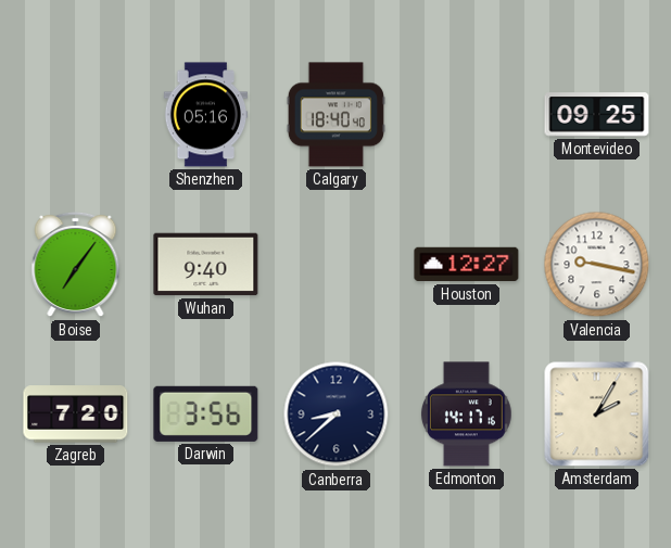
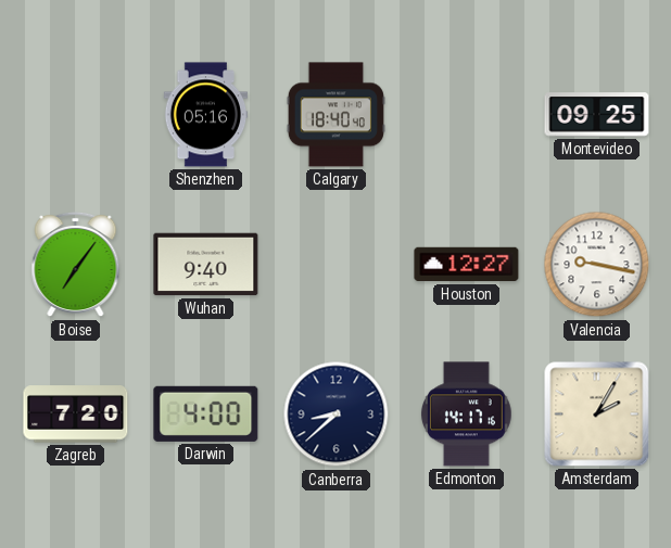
Darwin: 3:56 -> 4:00 (206, 413)
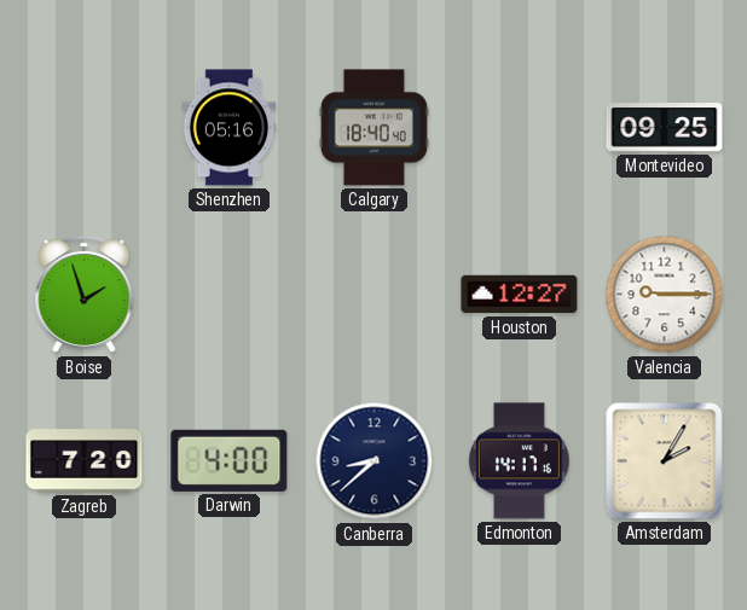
Boise: 7:06 -> 1:57 (85, 295)
Wuhan: 9:40 -> none (206, 265)
Valencia: 9:17 -> 9:15 (665, 295)
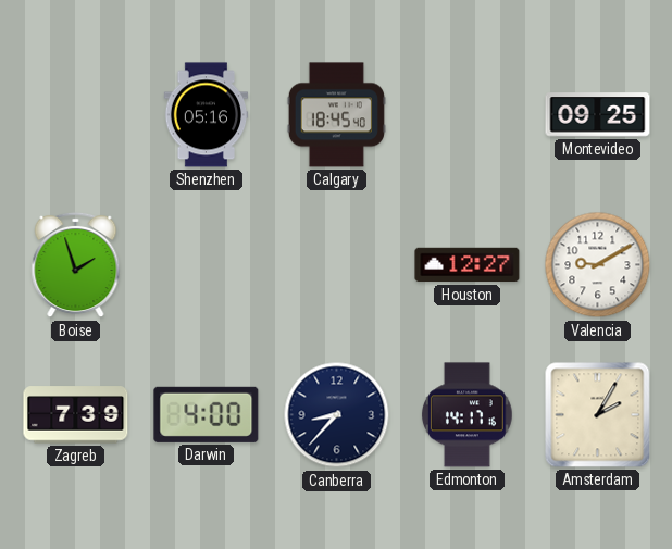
Calgary: 18:40 -> 18:45 (336, 115)
Valencia: 9:15 -> 9:10 (598, 265)
Zagreb: 7:20 -> 7:39 (76, 415)
Canberra: 8:38 -> 8:37 (337, 415)
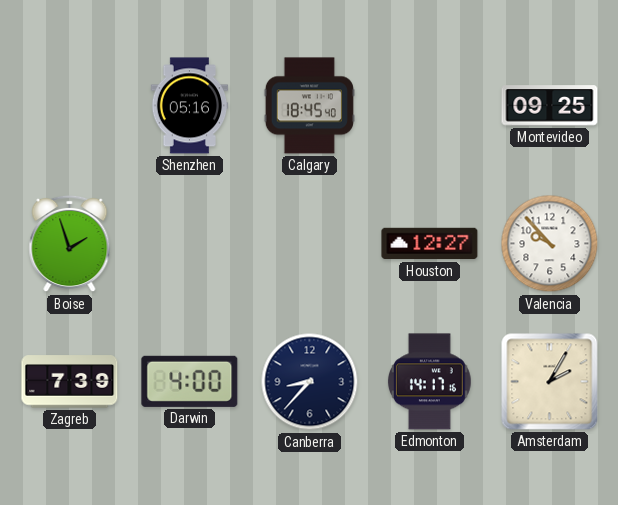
Valencia: 9:10 -> 9:53 (550, 244)
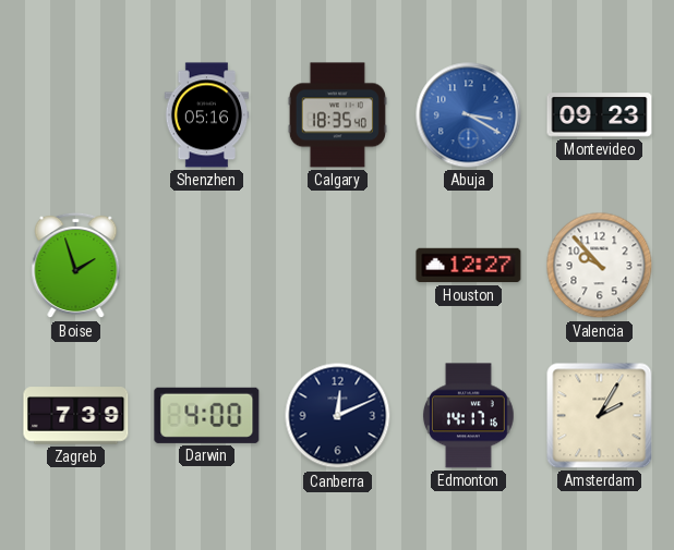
Calgary: 18:45 -> 18:35 (337, 115)
Abuja: none -> 3:20 (469, 115)
Montevideo: 09:25 -> 09:23 (600, 115)
Canberra: 8:37 -> 12:11 (338, 416)
